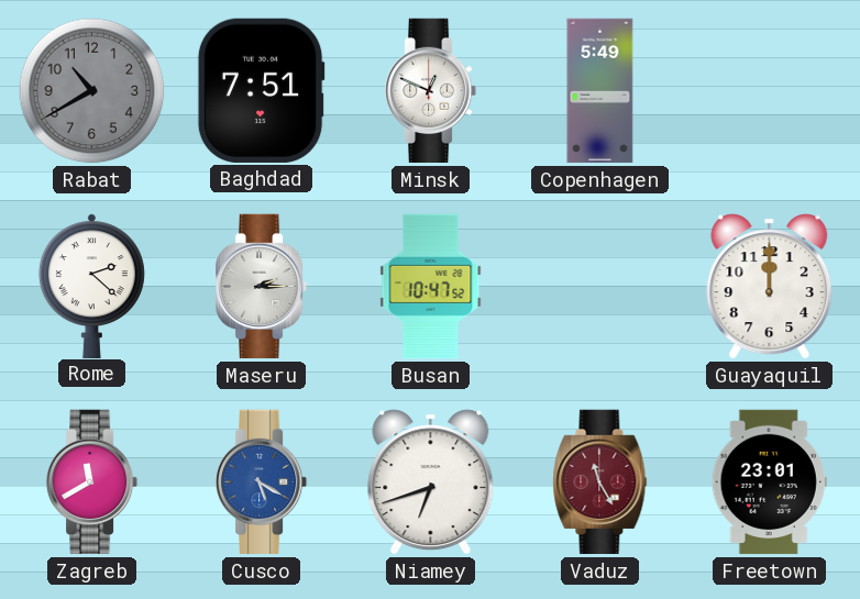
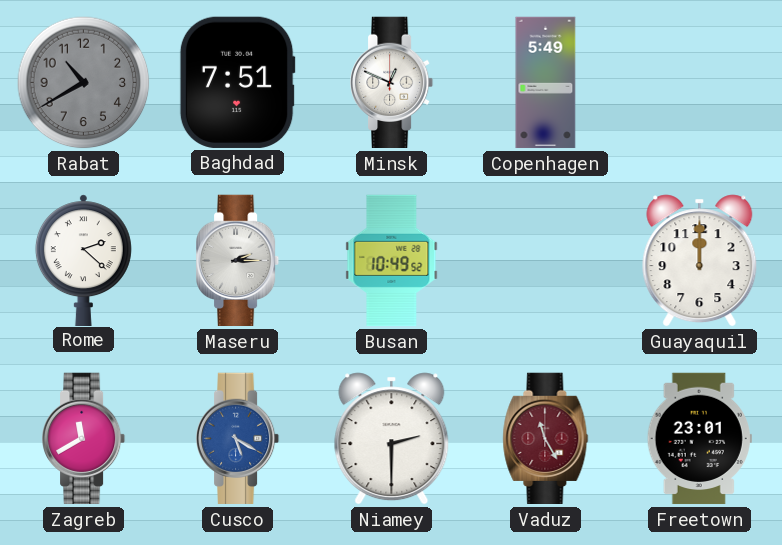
Busan: 10:47 -> 10:49 (392, 261)
Niamey: 6:42 -> 2:30 (392, 439)
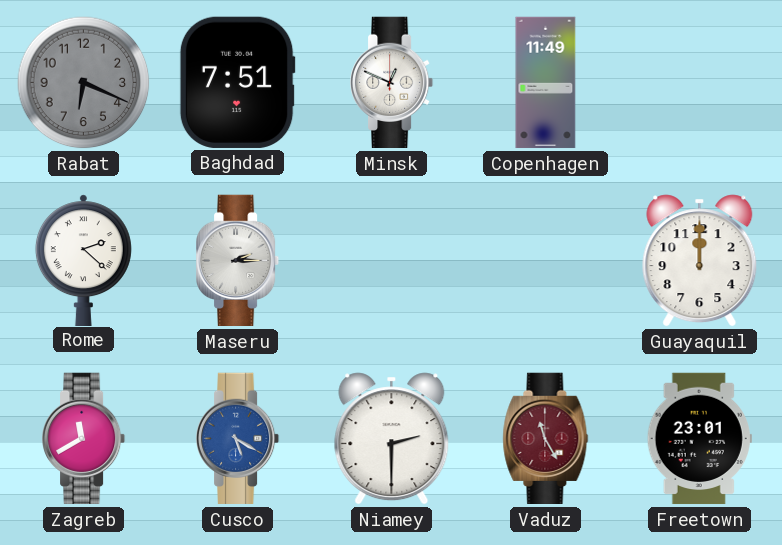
Rabat: 10:40 -> 6:19 (84, 83)
Copenhagen: 5:49 -> 11:49 (546, 83)
Busan: 10:49 -> none (392, 261)
